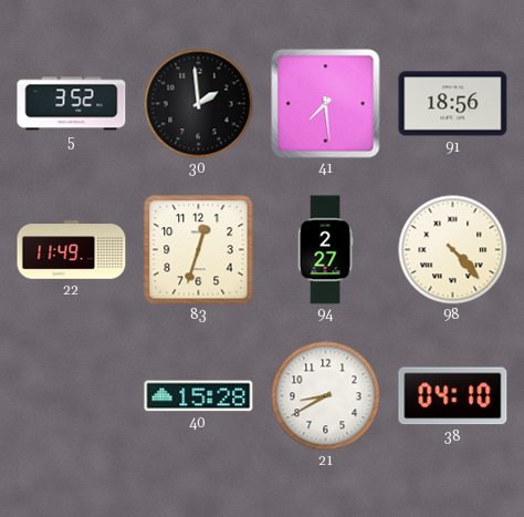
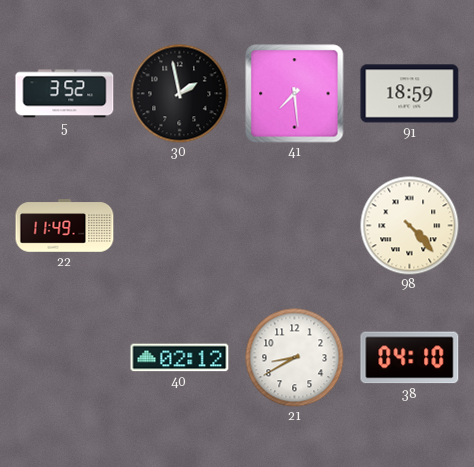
30: 1:59 -> 1:58 (180, 94)
91: 18:56 -> 18:59 (410, 94)
83: 12:33 -> none (199, 250)
94: 2:27 -> none (325, 250)
40: 15:28 -> 02:12 (180, 358)
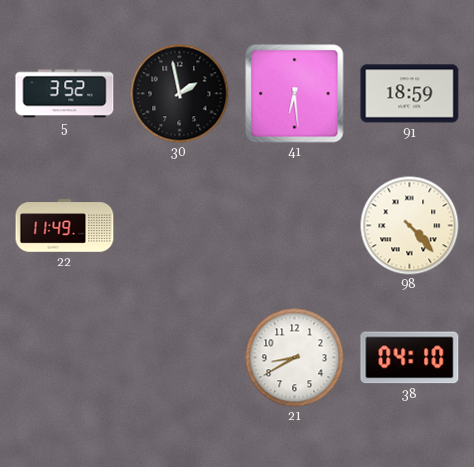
41: 7:29 -> 6:29 (295, 94)
40: 02:12 -> none (180, 358)
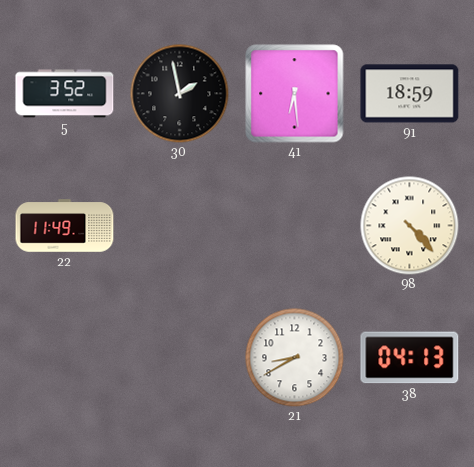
38: 04:10 -> 04:13 (410, 358)
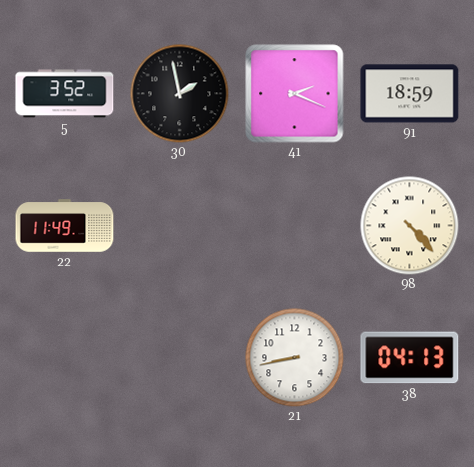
41: 6:29 -> 2:19 (295, 94)
21: 8:40 -> 8:43 (295, 358)
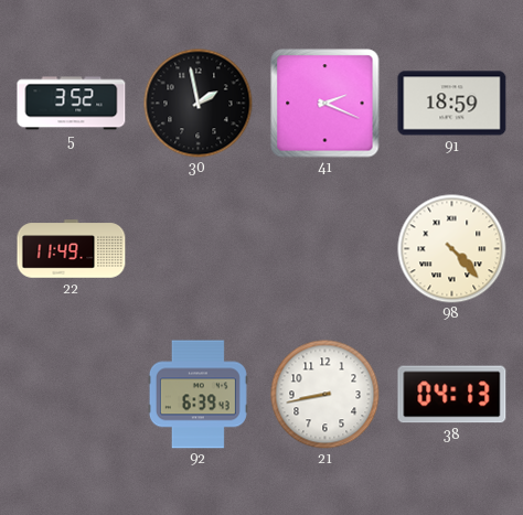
92: none -> 6:39 (198, 395)
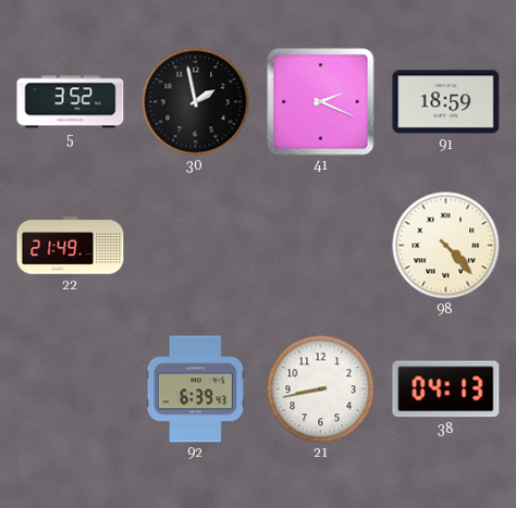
22: 11:49 -> 21:49 (71, 246)
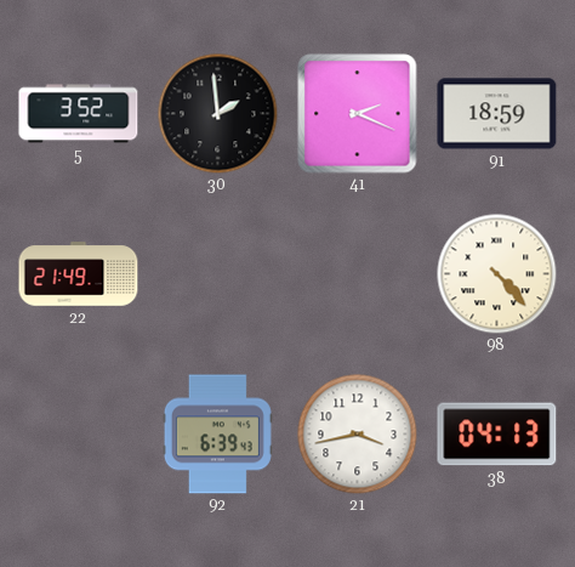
30: 1:58 -> 1:59 (218, 114)
21: 8:43 -> 3:43 (358, 435)
